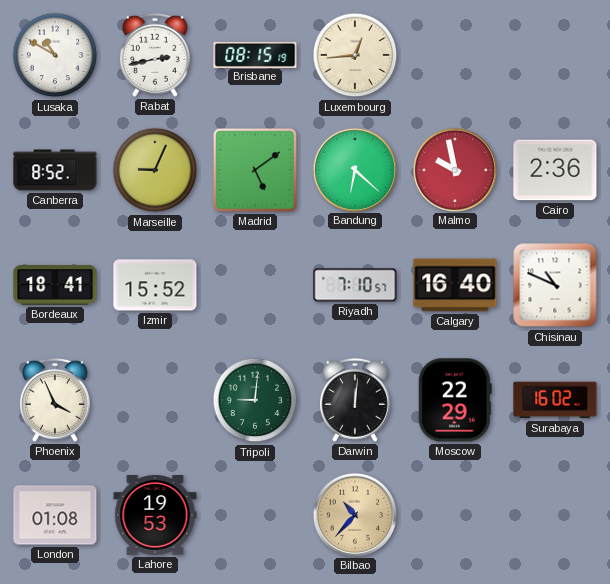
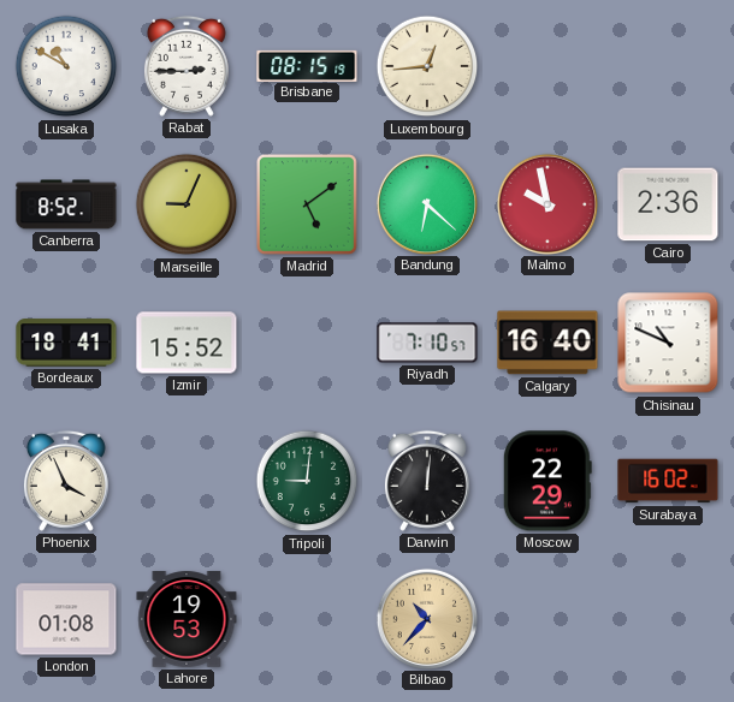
Rabat: 2:43 -> 2:45 (187, 66)
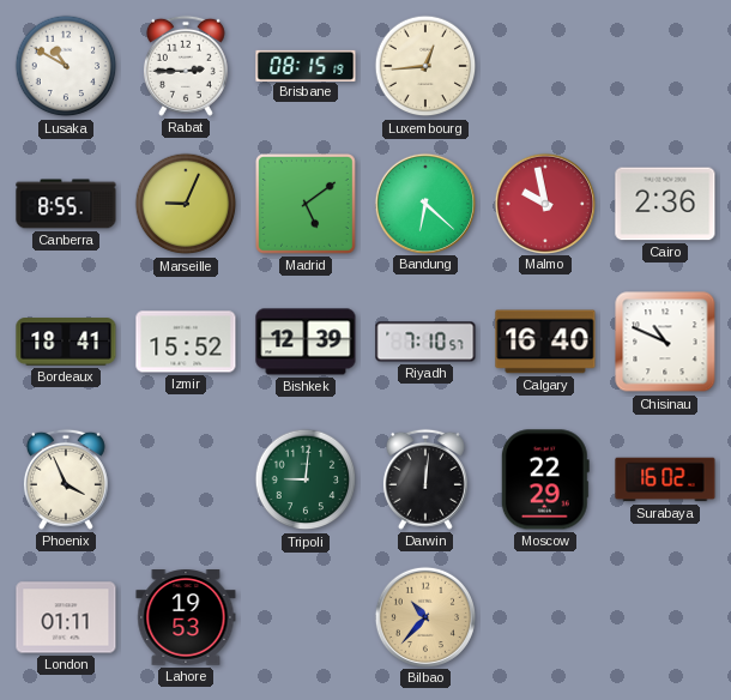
Canberra: 8:52 -> 8:55 (66, 204)
Bishkek: none -> 12:39 (306, 342)
London: 01:08 -> 01:11 (66, 617)
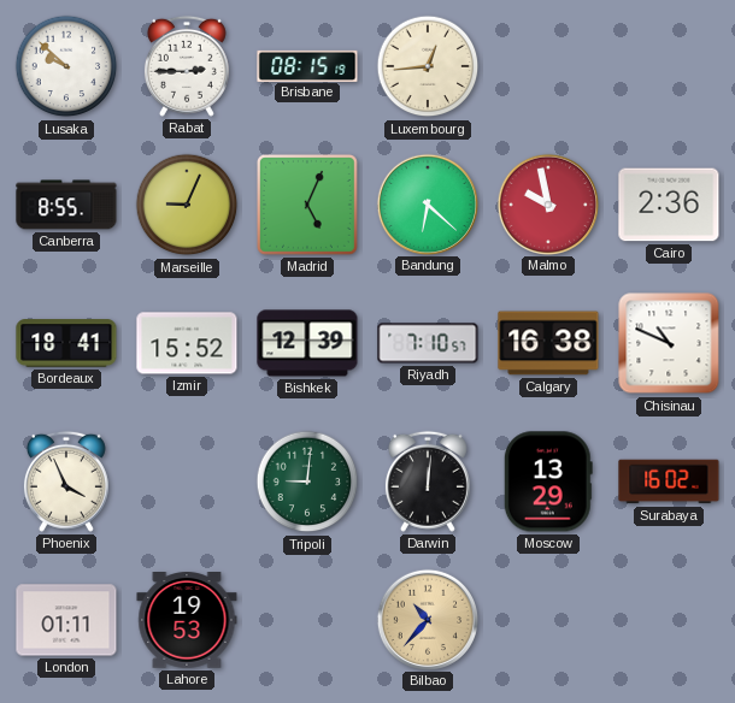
Lusaka: 10:50 -> 9:52 (66, 66)
Madrid: 5:09 -> 5:04 (307, 205)
Calgary: 16:40 -> 16:38 (548, 343)
Moscow: 22:29 -> 13:29 (548, 482)
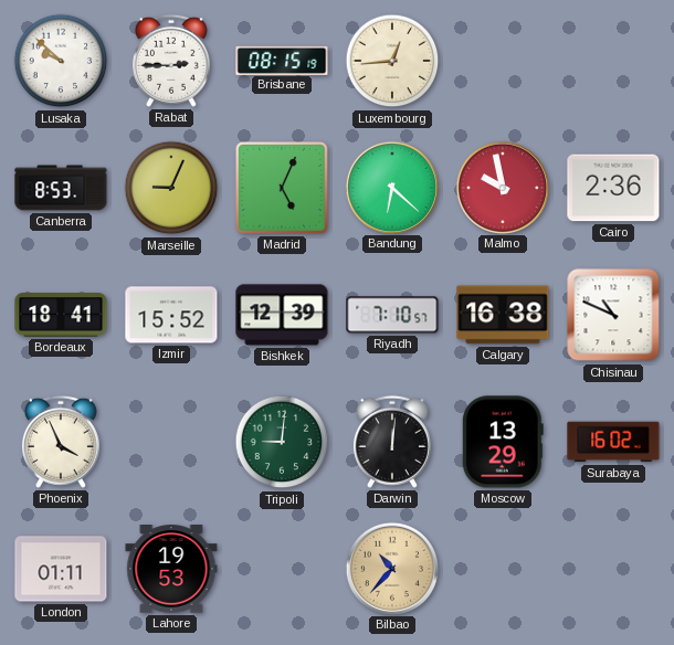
Canberra: 8:55 -> 8:53 (61, 188)
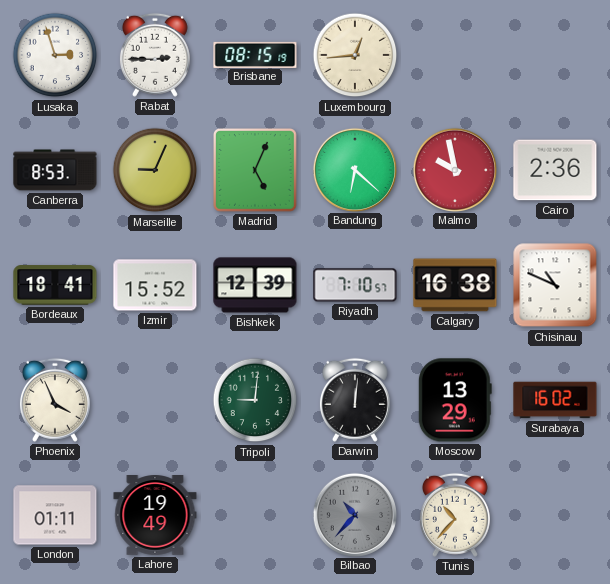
Lusaka: 9:52 -> 2:57 (55, 55)
Lahore: 19:53 -> 19:49 (155, 516)
Bilbao dial: champagne -> grey (354, 514)
Tunis: none -> 10:37 (455, 515)
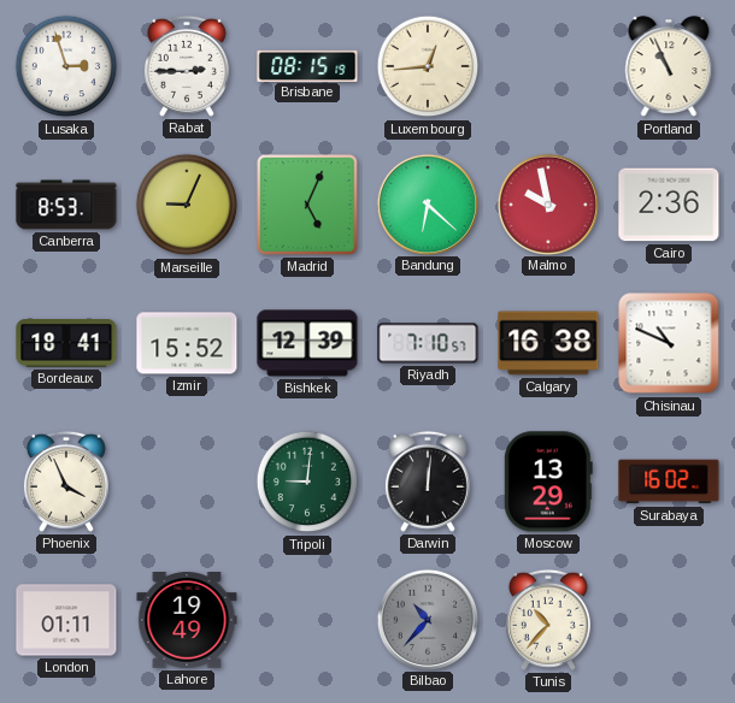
Portland: none -> 10:56 (669, 67)
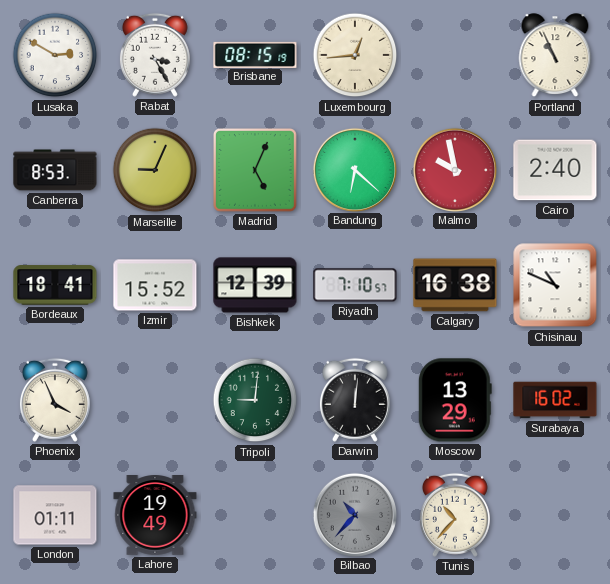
Lusaka: 2:57 -> 2:50 (55, 55)
Rabat: 2:45 -> 3:25 (155, 55)
Cairo: 2:36 -> 2:40 (555, 170)
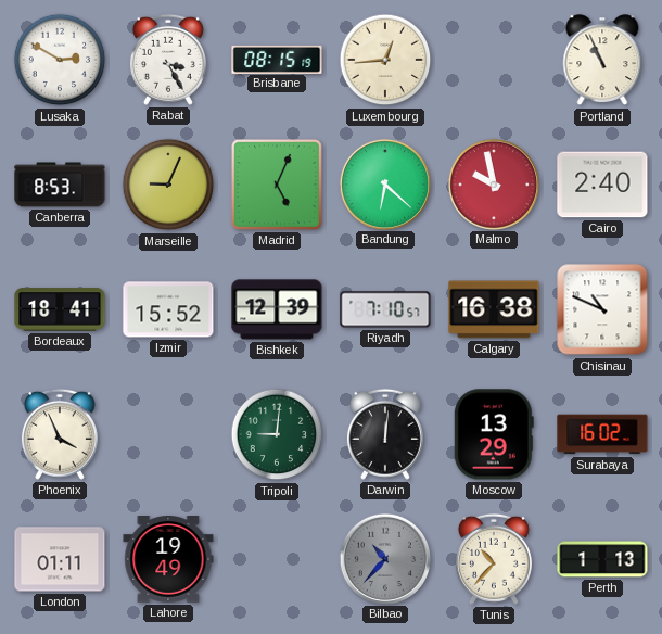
Perth: none -> 1:13 (602, 559)
